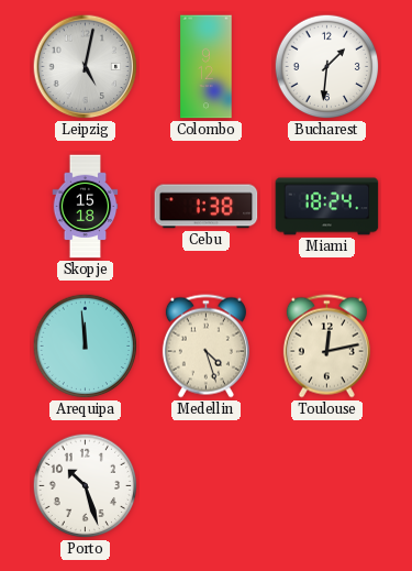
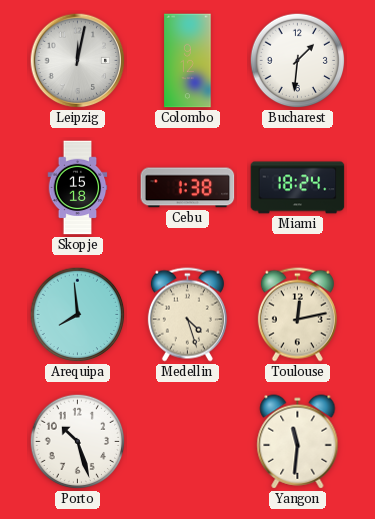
Leipzig: 5:02 -> 12:02 (78, 61)
Arequipa: 11:59 -> 7:59 (78, 315)
Yangon: none -> 11:31 (298, 442)
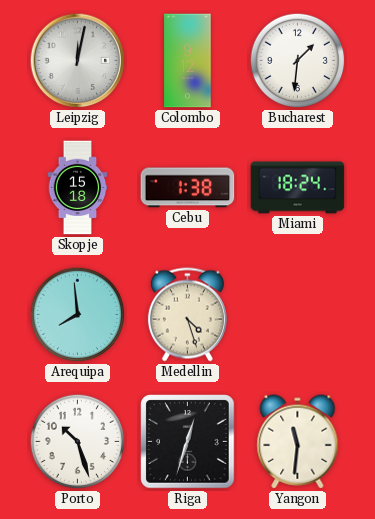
Toulouse: 12:13 -> none (297, 315)
Riga: none -> 12:33 (188, 442)
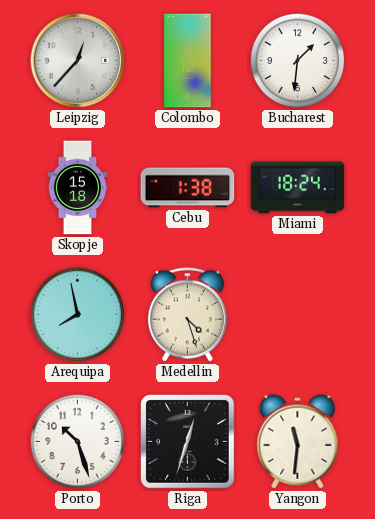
Leipzig: 12:02 -> 12:37 (78, 61)
Arequipa: 7:59 -> 7:58 (78, 315)
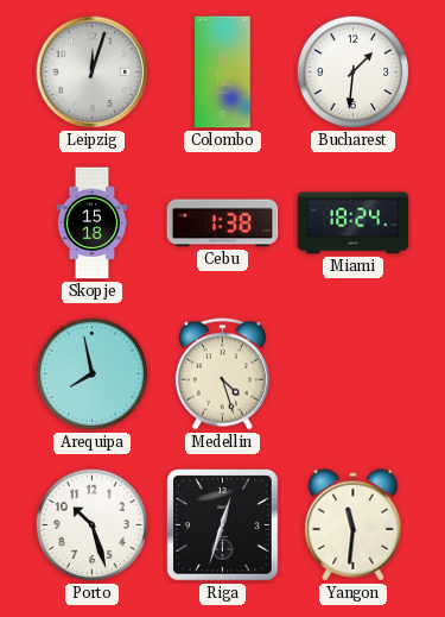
Leipzig: 12:37 -> 12:03 (93, 73)
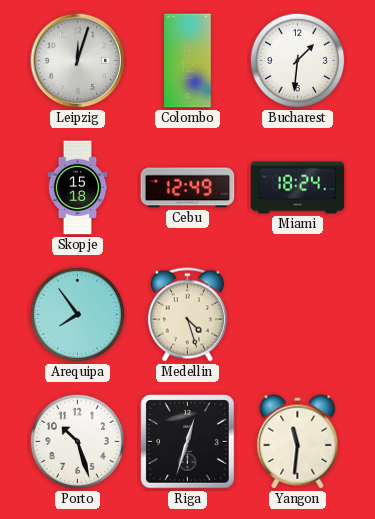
Cebu: 1:38 -> 12:49 (188, 188)
Arequipa: 7:58 -> 7:54 (78, 315)
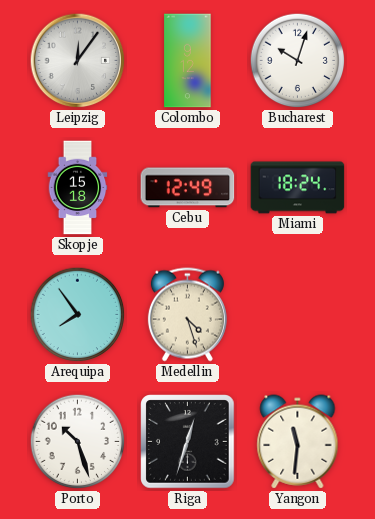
Leipzig: 12:03 -> 12:06 (78, 61)
Bucharest: 1:31 -> 10:03 (298, 61)
